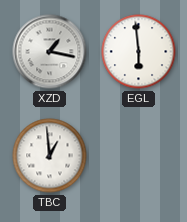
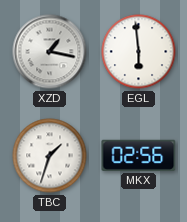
TBC: 12:59 -> 1:33 (50, 156)
MKX: none -> 02:56 (139, 155)
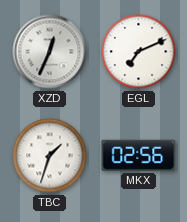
XZD: 1:17 -> 12:34 (50, 52)
EGL: 5:59 -> 7:11 (139, 52)
